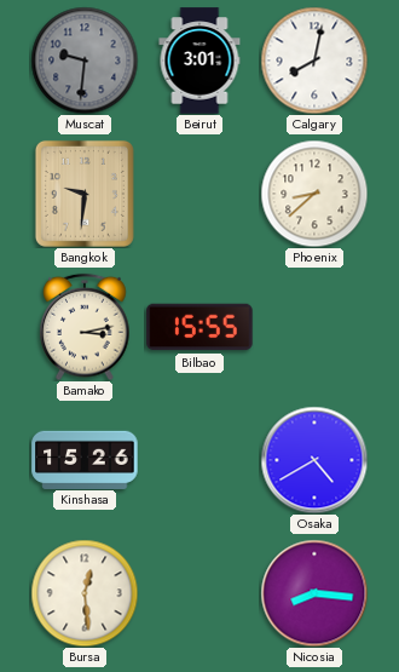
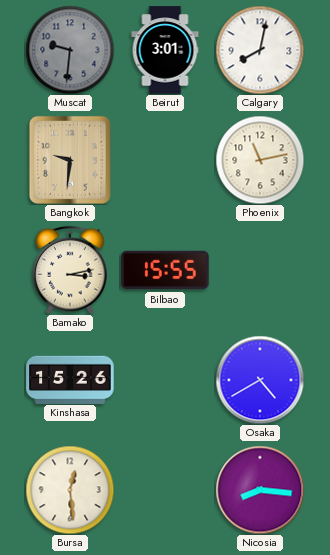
Phoenix: 8:38 -> 11:13 (260, 160)
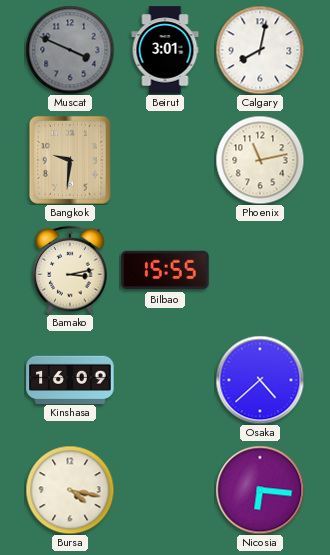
Muscat: 9:31 -> 3:49 (70, 50)
Kinshasa: 15:26 -> 16:09 (70, 379)
Osaka: 4:40 -> 4:38 (260, 380)
Bursa: 12:29 -> 4:17 (70, 490)
Nicosia: 8:16 -> 6:16 (260, 490)
